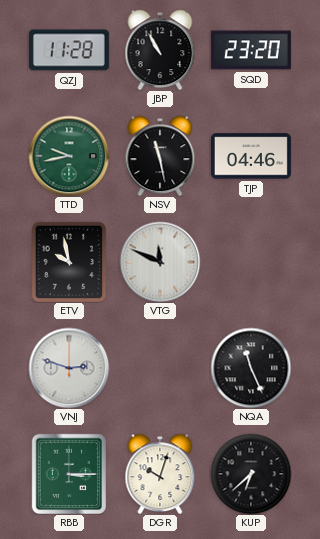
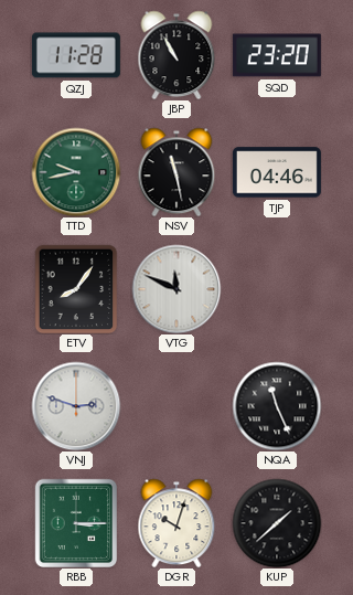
ETV: 9:58 -> 8:06 (76, 289)
KUP: 6:38 -> 1:38 (277, 523)
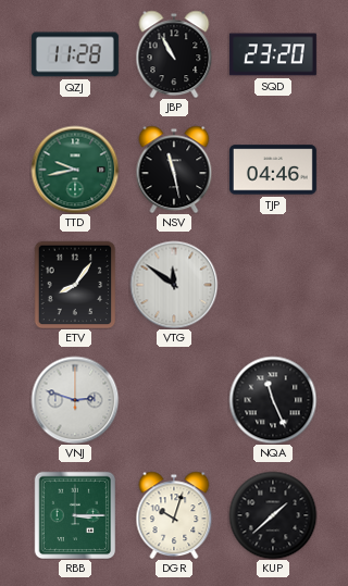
VTG: 11:49 -> 11:51 (174, 285)
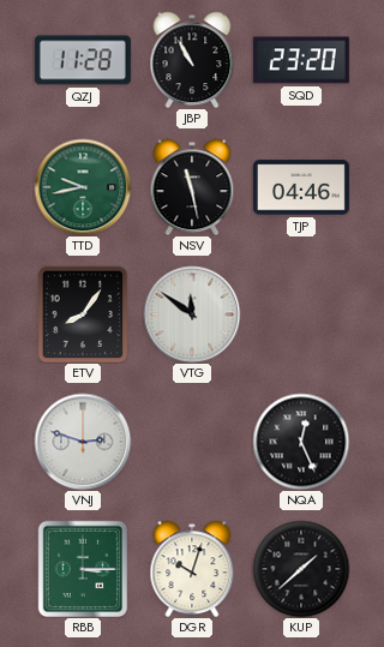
NQA: 11:26 -> 12:26 (301, 442)
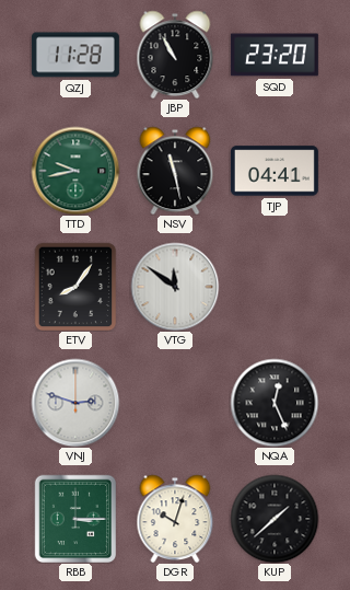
TJP: 04:46 -> 04:41 (275, 171)
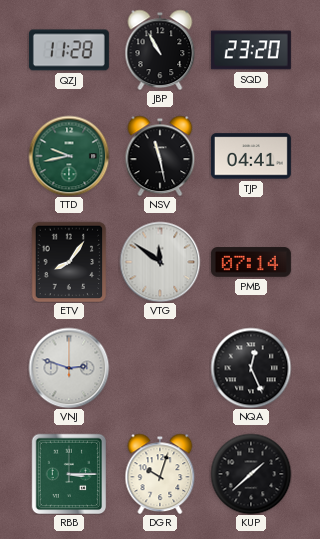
PMB: none -> 07:14 (251, 262)
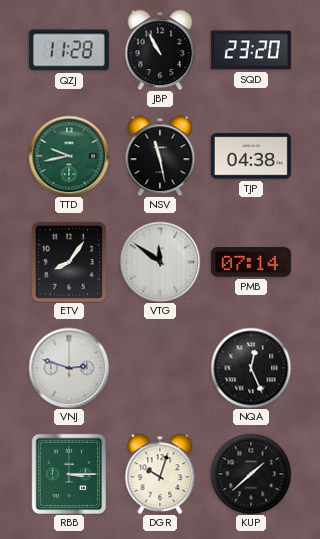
TJP: 04:41 -> 04:38 (251, 156)
